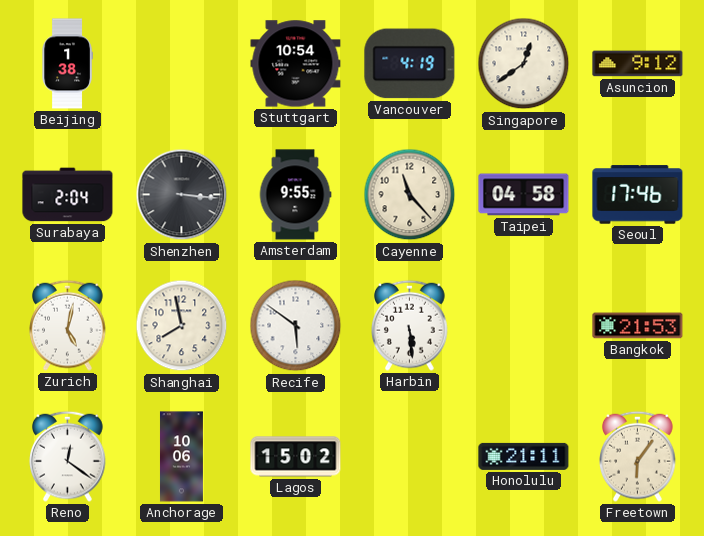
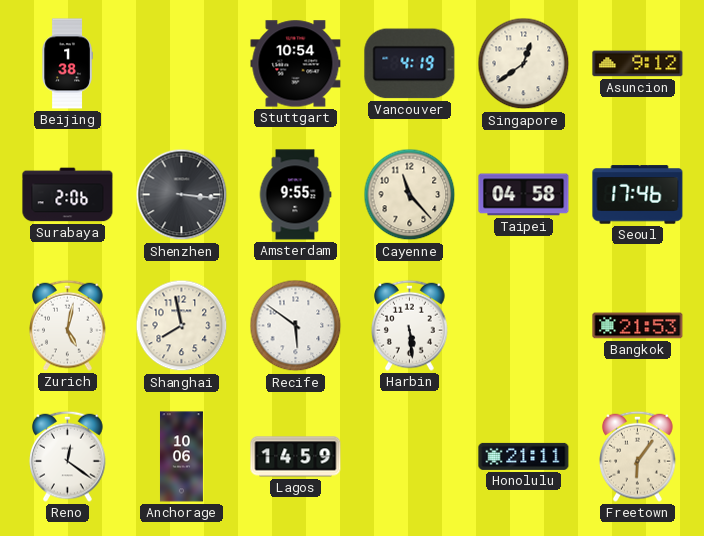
Surabaya: 2:04 -> 2:06 (68, 195)
Lagos: 15:02 -> 14:59 (296, 457)
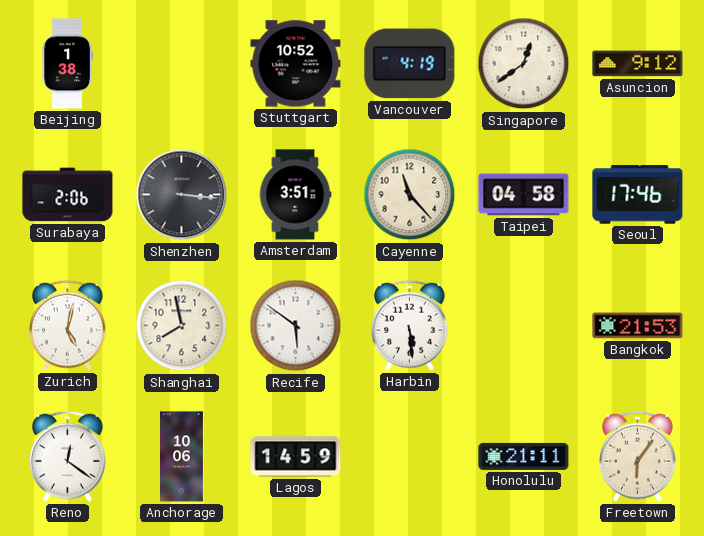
Stuttgart: 10:54 -> 10:52 (296, 64)
Amsterdam: 9:55 -> 3:51 (295, 195)
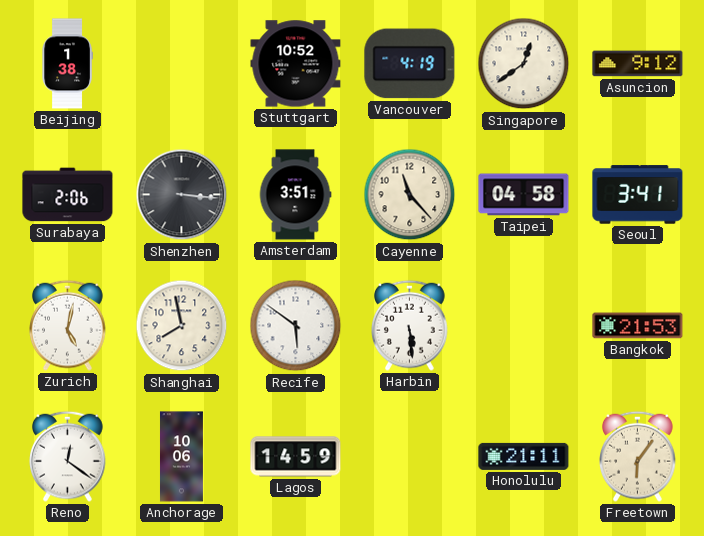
Seoul: 17:46 -> 3:41 (638, 195)
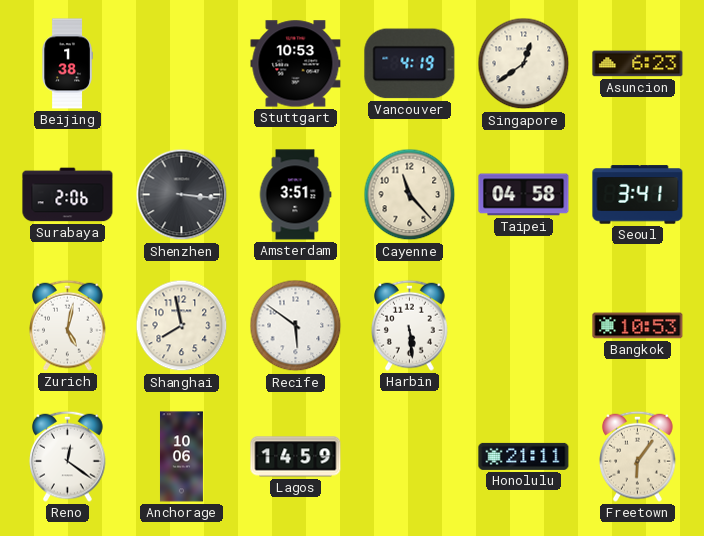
Stuttgart: 10:52 -> 10:53 (296, 64)
Asuncion: 9:12 -> 6:23 (638, 64)
Bangkok: 21:53 -> 10:53 (638, 326)
